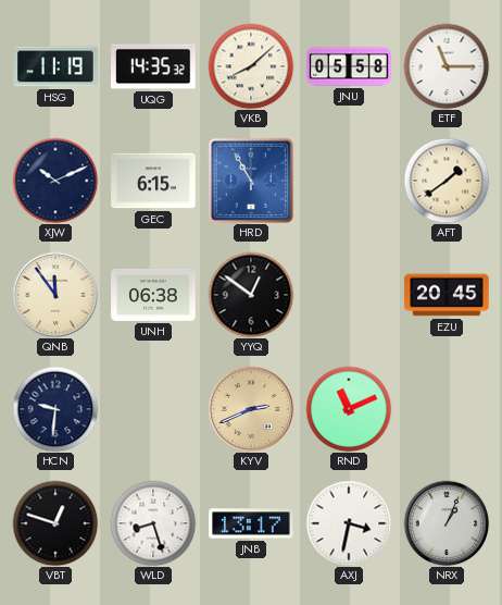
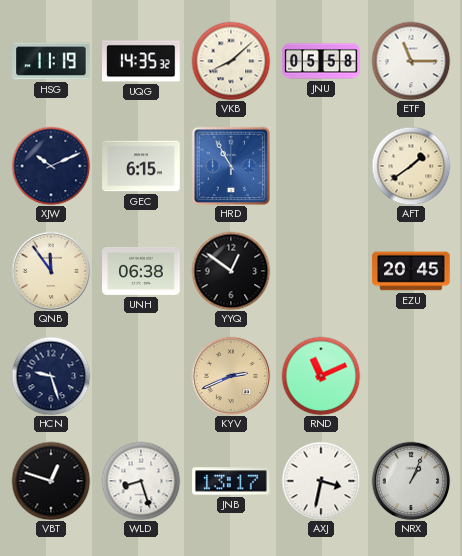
HCN: 9:31 -> 9:27 (51, 376)
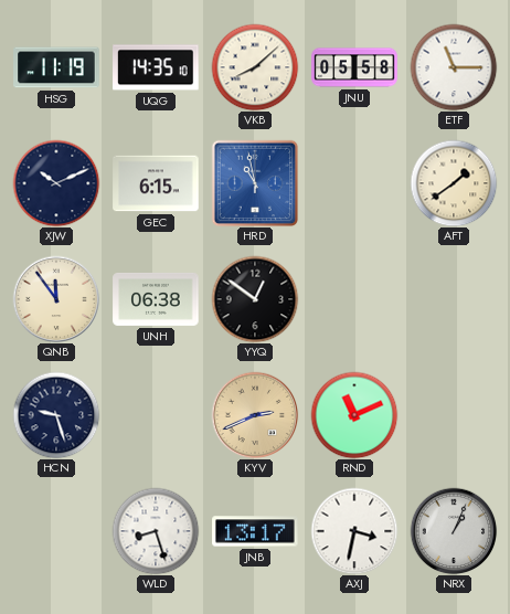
UQG: 14:35:32 -> 14:35:10 (156, 67)
HRD: 10:55 -> 10:58 (255, 183)
EZU: 20:45 -> none (411, 271)
VBT: 12:48 -> none (51, 481)
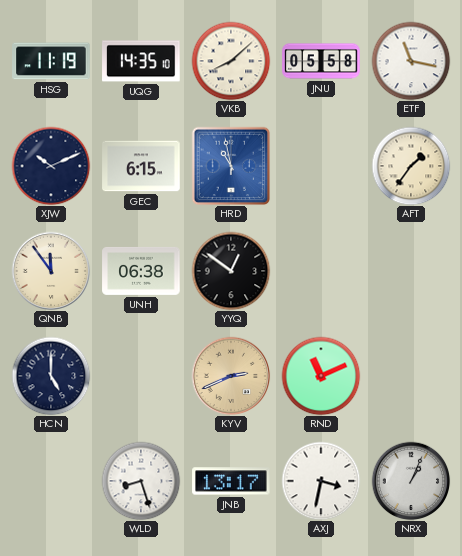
ETF: 11:15 -> 11:17 (411, 61)
AFT: 1:39 -> 1:36 (411, 166)
HCN: 9:27 -> 5:00 (51, 376)
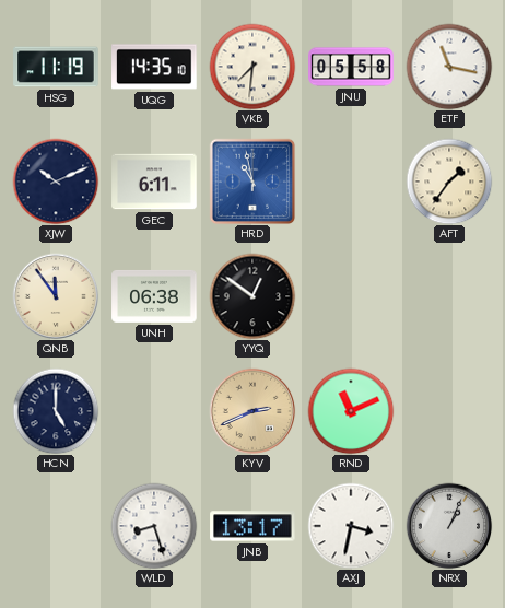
VKB: 8:08 -> 7:31 (252, 67)
GEC: 6:15 -> 6:11 (154, 182)
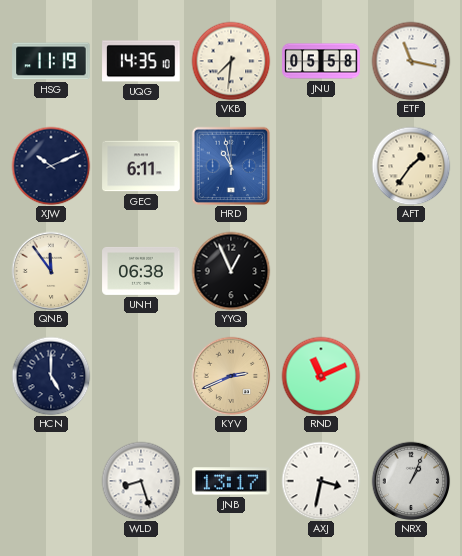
YYQ: 12:51 -> 12:56 (231, 271)
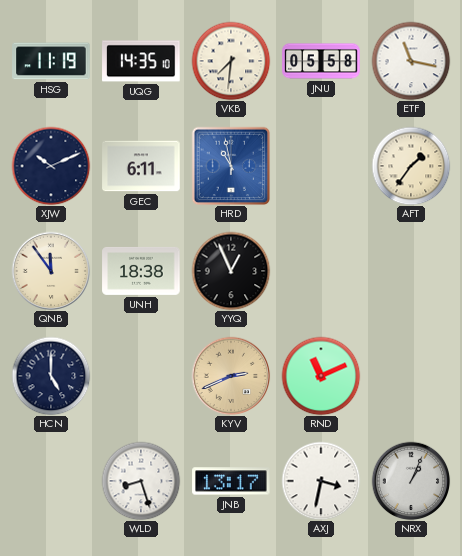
UNH: 06:38 -> 18:38 (141, 271)
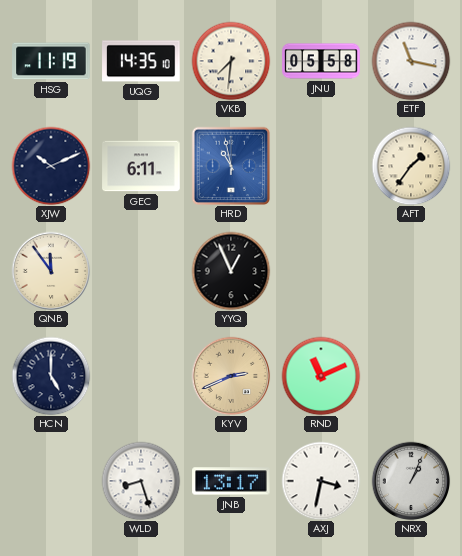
UNH: 18:38 -> none (141, 271)
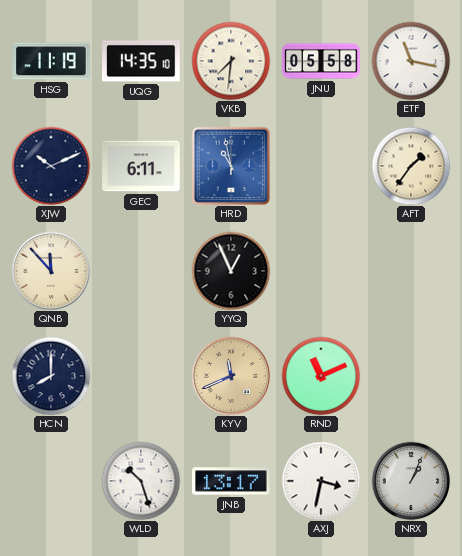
QNB: 11:54 -> 11:53 (51, 271)
HCN: 5:00 -> 8:00 (51, 376)
KYV: 2:41 -> 11:41 (231, 376)
WLD: 8:27 -> 10:27 (141, 481)
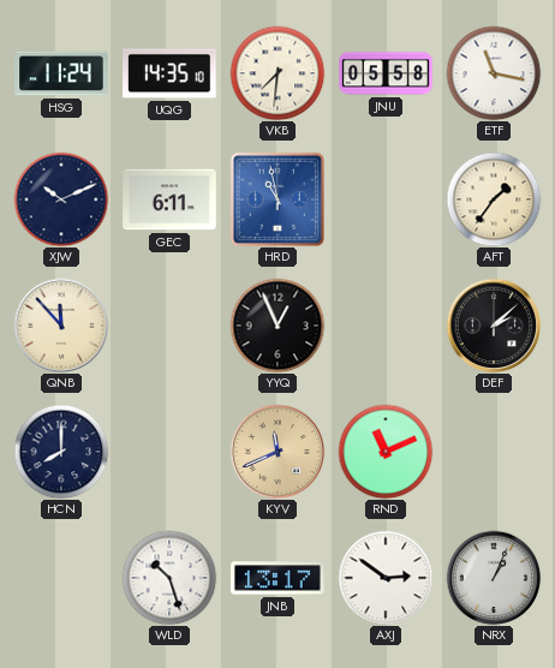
HSG: 11:19 -> 11:24 (61, 73)
DEF: none -> 2:08 (494, 326)
AXJ: 3:32 -> 2:51 (386, 578)
